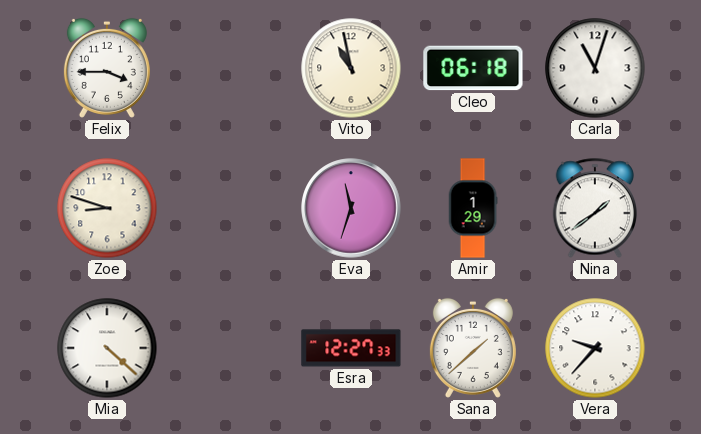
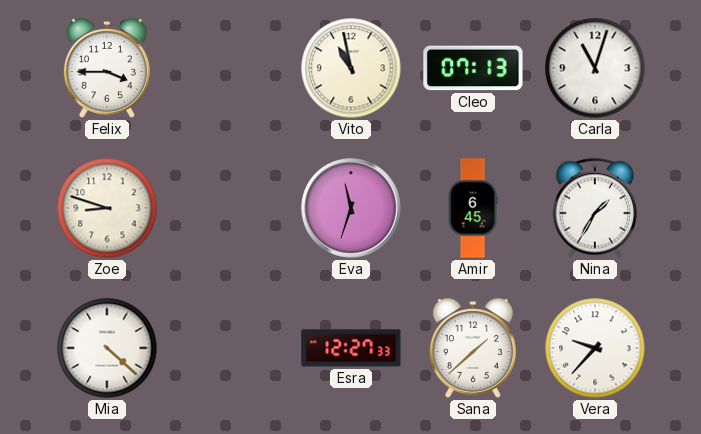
Cleo: 06:18 -> 07:13 (473, 68)
Amir: 1:29 -> 6:45 (473, 208)
Nina: 1:39 -> 1:35 (595, 208)
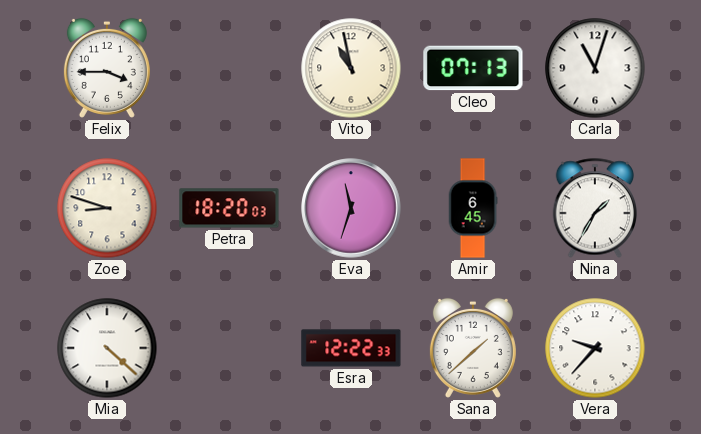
Petra: none -> 18:20 (229, 208)
Esra: 12:27 -> 12:22 (351, 348)
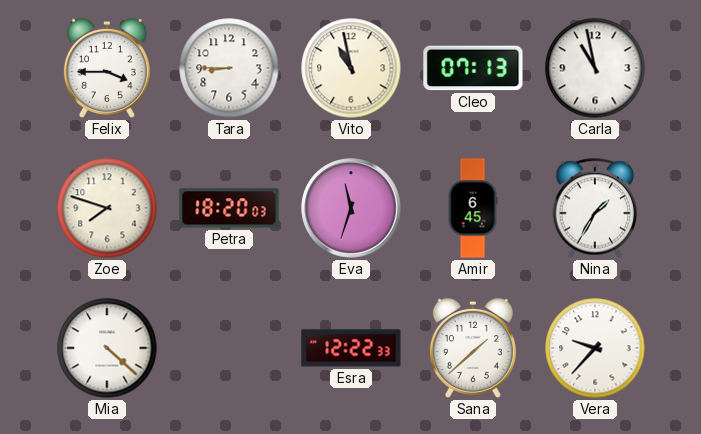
Tara: none -> 8:45 (229, 68)
Carla: 11:03 -> 10:58 (595, 68)
Zoe: 8:48 -> 7:48 (107, 208)
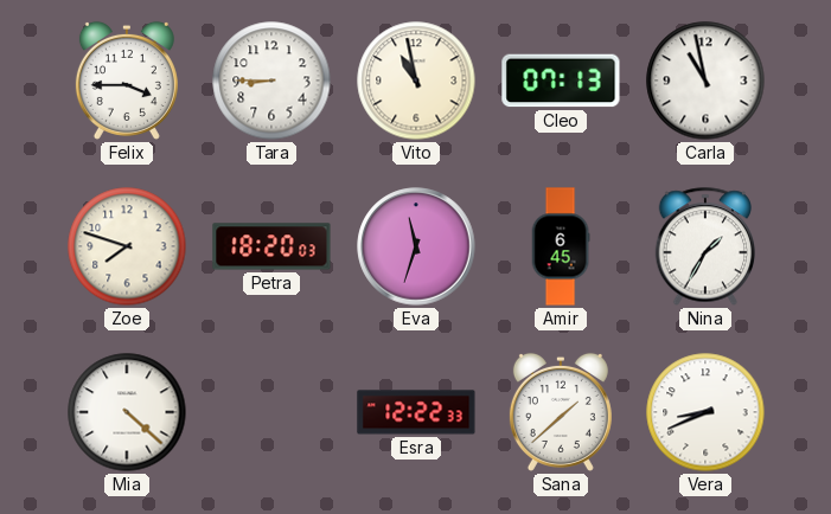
Vera: 9:37 -> 8:41 (705, 412)
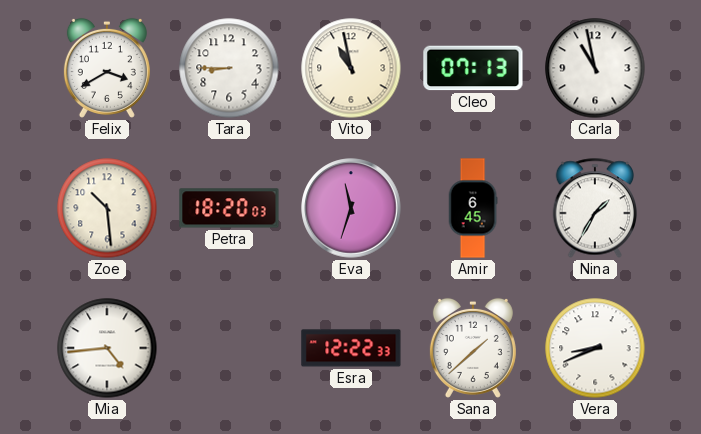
Felix: 3:45 -> 3:40 (107, 68)
Zoe: 7:48 -> 10:29 (107, 208)
Mia: 4:22 -> 4:44 (107, 348)
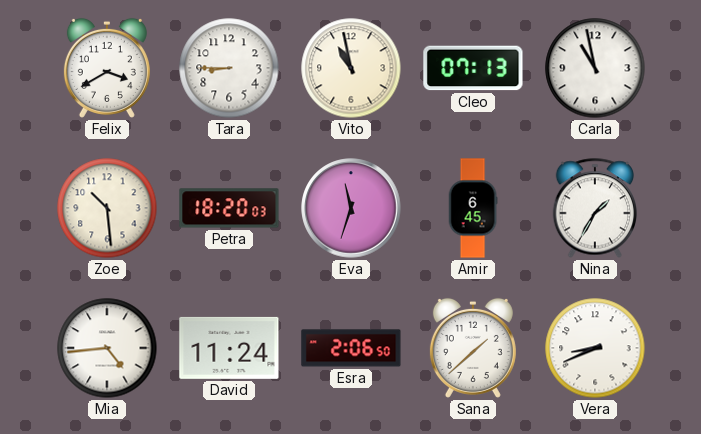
David: none -> 11:24 (229, 348)
Esra: 12:22 -> 2:06 (351, 348)
